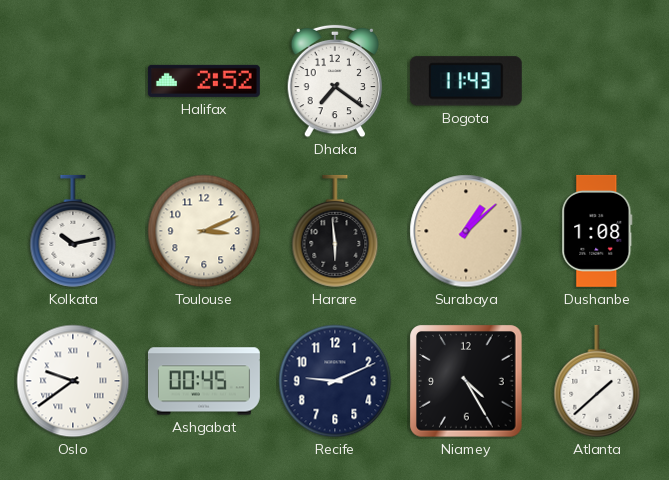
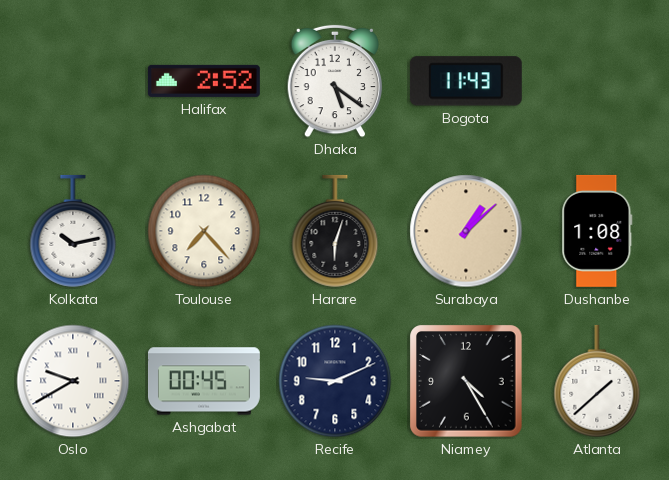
Dhaka: 7:21 -> 5:21 (335, 81)
Toulouse: 3:11 -> 7:23 (204, 231)
Harare: 5:59 -> 6:03 (335, 231)
Oslo: 9:39 -> 9:40 (73, 381)
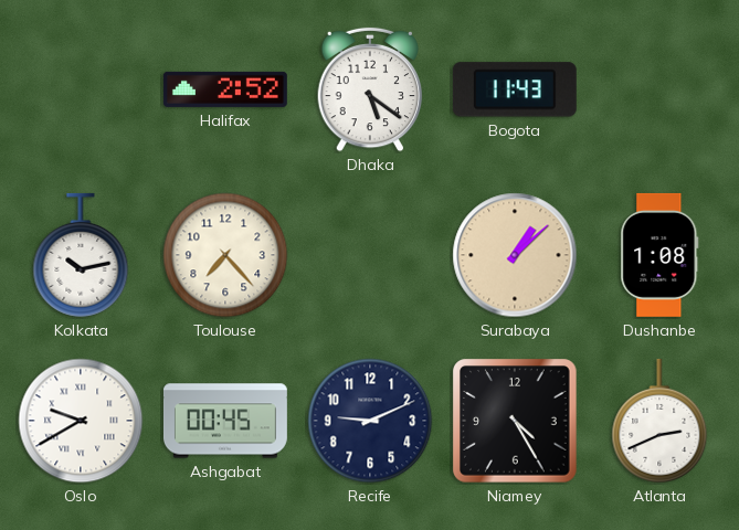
Harare: 6:03 -> none (335, 231)
Atlanta: 1:38 -> 2:41 (659, 421)
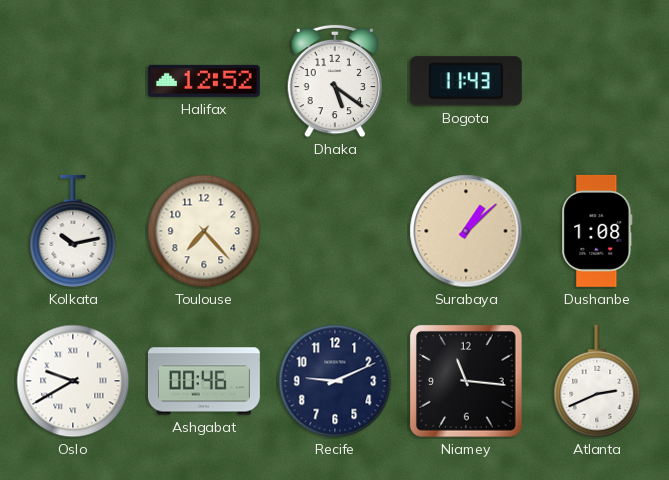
Halifax: 2:52 -> 12:52 (204, 81)
Ashgabat: 00:45 -> 00:46 (204, 381)
Niamey: 4:25 -> 11:16 (466, 381)
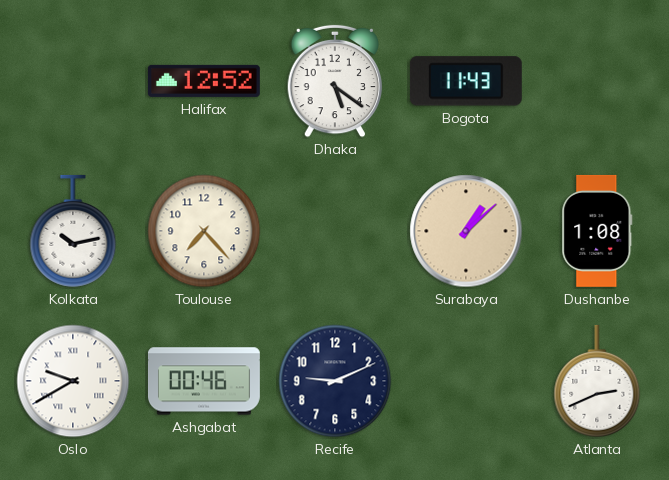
Niamey: 11:16 -> none (466, 381)
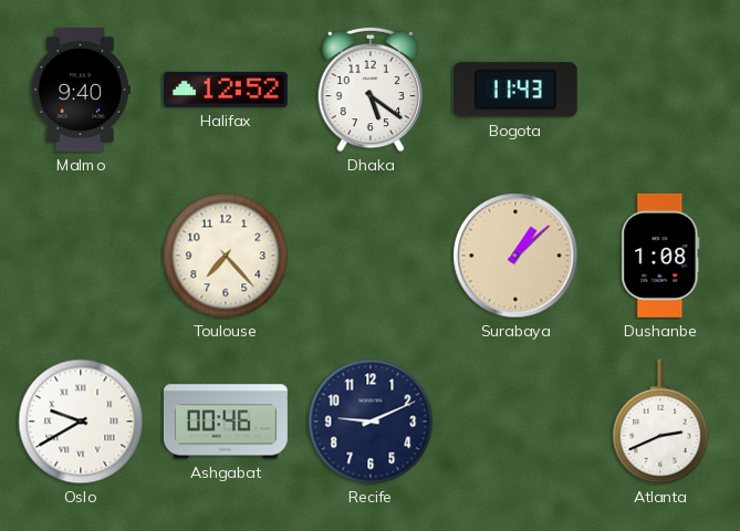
Malmo: none -> 9:40 (81, 90)
Kolkata: 10:13 -> none (73, 231)
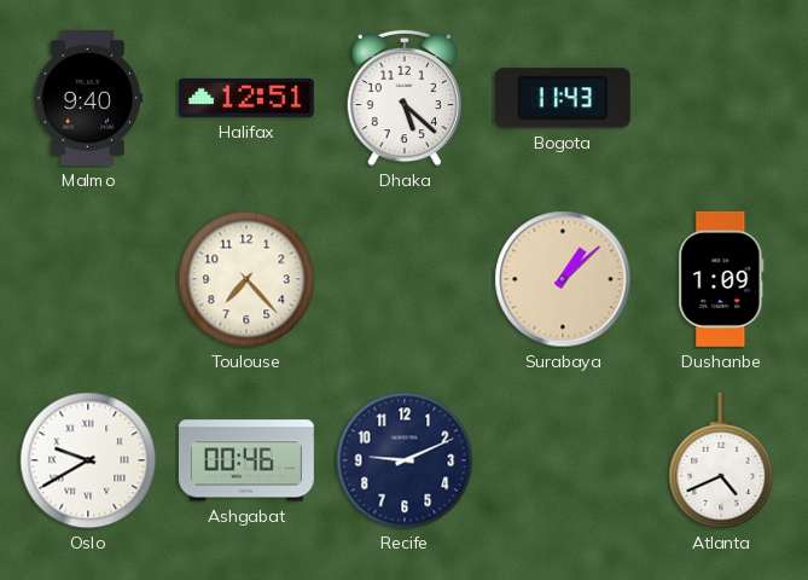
Halifax: 12:52 -> 12:51 (246, 98)
Dhaka: 5:21 -> 5:22 (405, 98)
Dushanbe: 1:08 -> 1:09 (721, 279)
Atlanta: 2:41 -> 4:41 (721, 460)
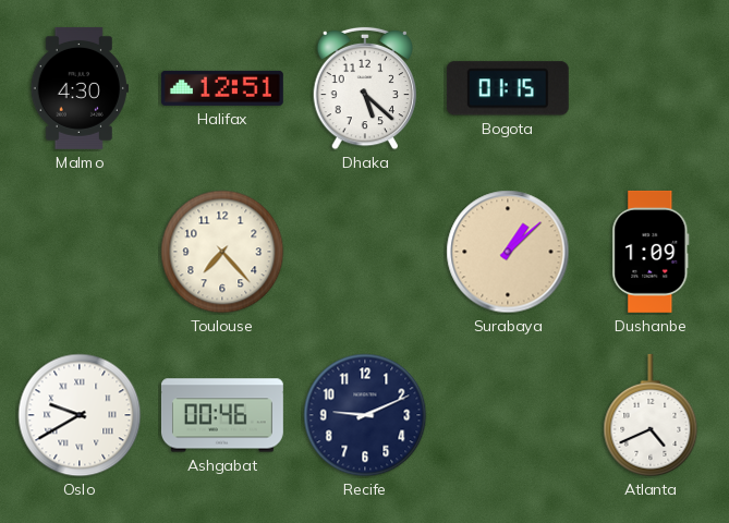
Malmo: 9:40 -> 4:30 (80, 88)
Bogota: 11:43 -> 01:15 (508, 88)
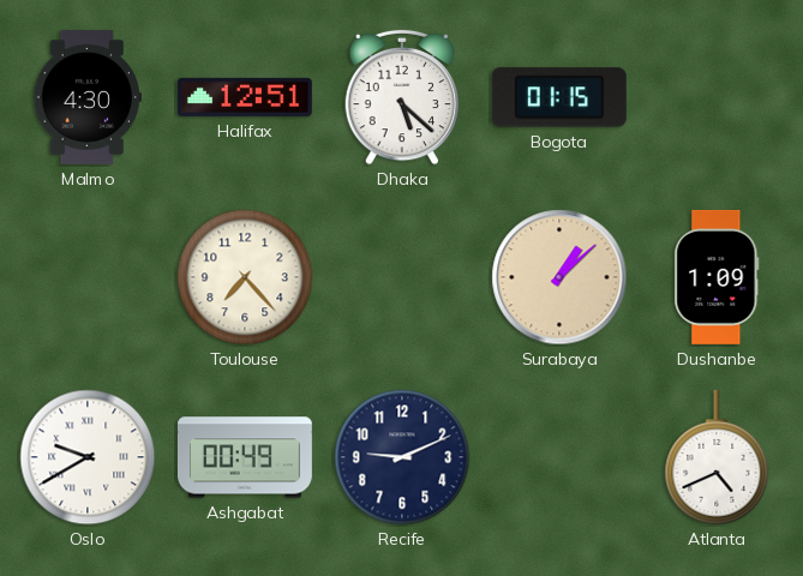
Ashgabat: 00:46 -> 00:49 (245, 457)
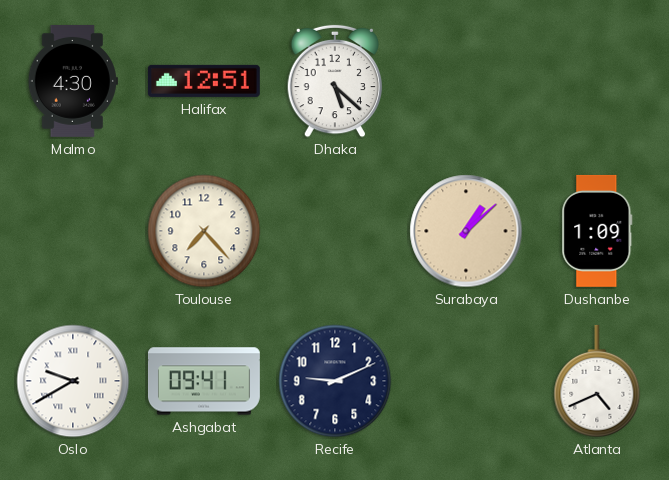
Bogota: 01:15 -> none (559, 97)
Ashgabat: 00:49 -> 09:41 (204, 381)
